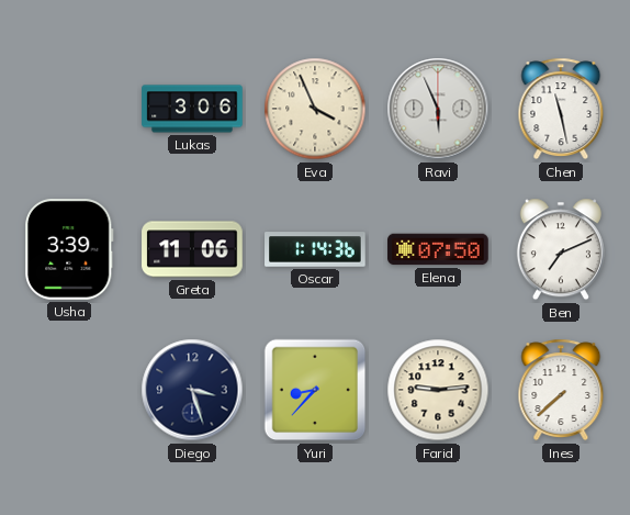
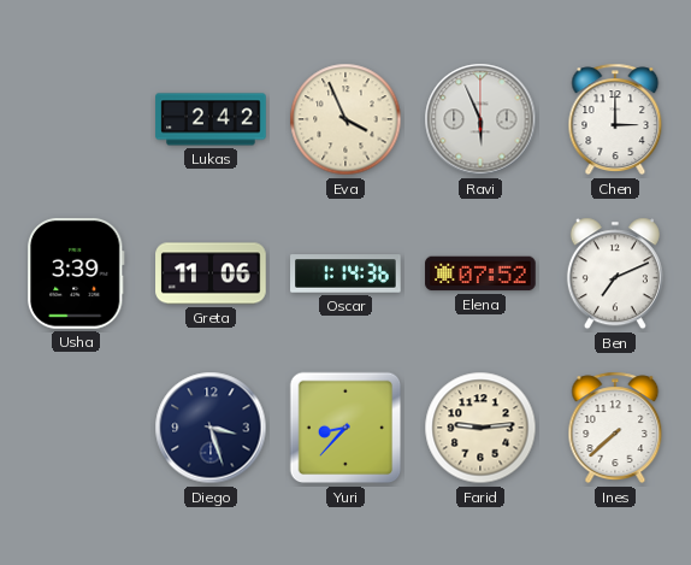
Lukas: 3:06 -> 2:42 (211, 119)
Chen: 11:28 -> 3:00 (615, 119)
Elena: 07:50 -> 07:52 (480, 273)
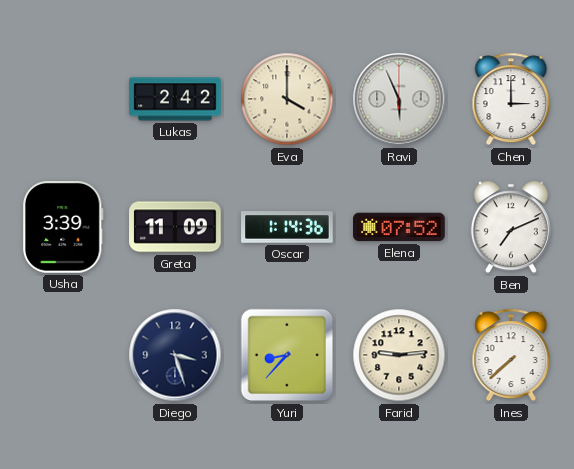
Eva: 3:56 -> 4:00 (287, 99)
Greta: 11:06 -> 11:09 (175, 227)
